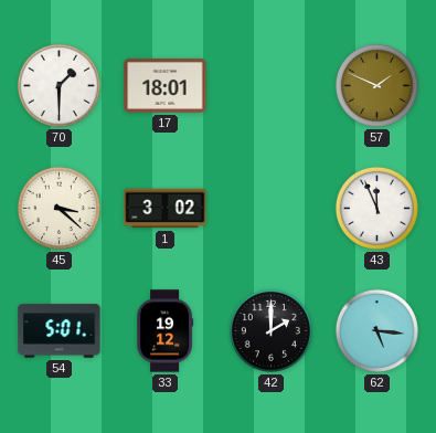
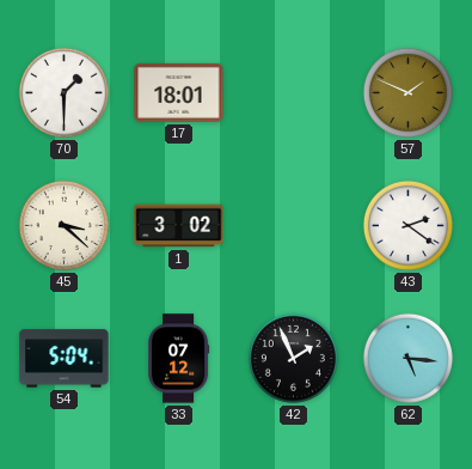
43: 11:56 -> 2:21 (407, 225)
54: 5:01 -> 5:04 (65, 359)
33: 19:12 -> 07:12 (179, 359)
42: 2:00 -> 1:56 (293, 358)
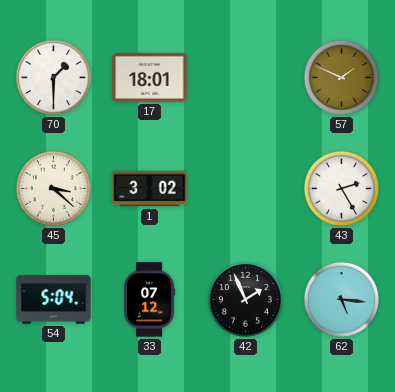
43: 2:21 -> 2:25 (341, 188)
